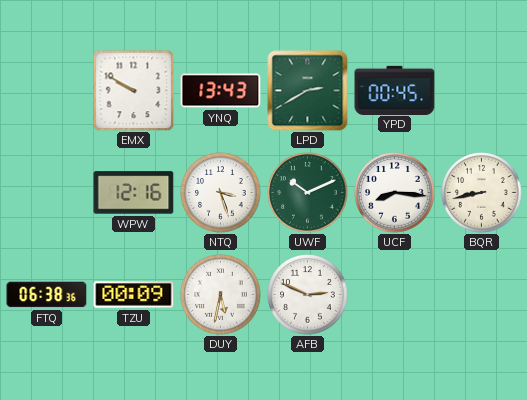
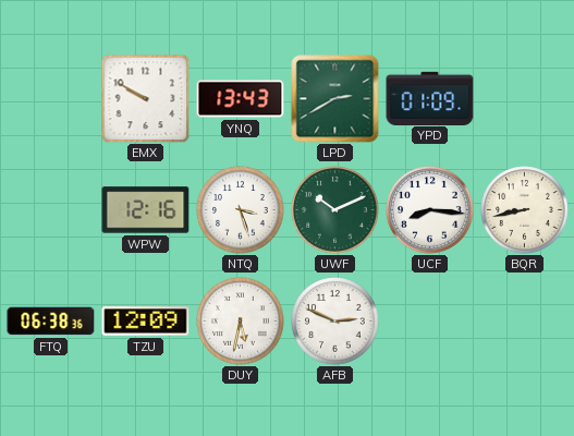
YPD: 00:45 -> 01:09 (430, 98)
TZU: 00:09 -> 12:09 (146, 322)
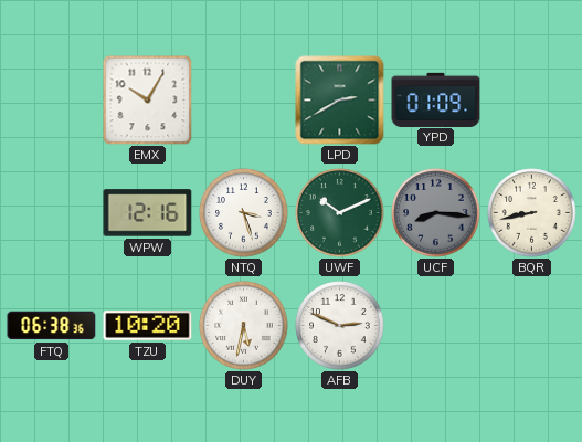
EMX: 9:50 -> 10:05 (147, 99)
YNQ: 13:43 -> none (241, 99)
UCF dial: white -> grey (436, 213)
TZU: 12:09 -> 10:20 (148, 326)
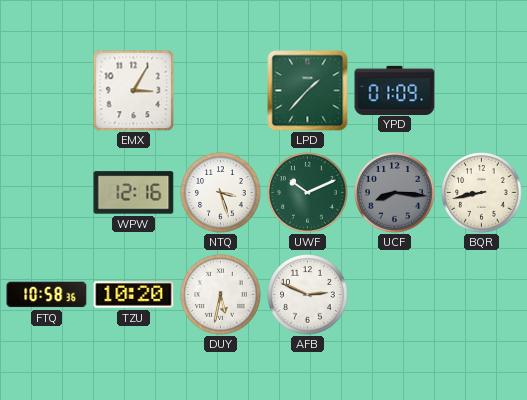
EMX: 10:05 -> 3:05 (133, 90)
LPD: 2:40 -> 1:37 (308, 91)
FTQ: 06:38 -> 10:58 (47, 295)
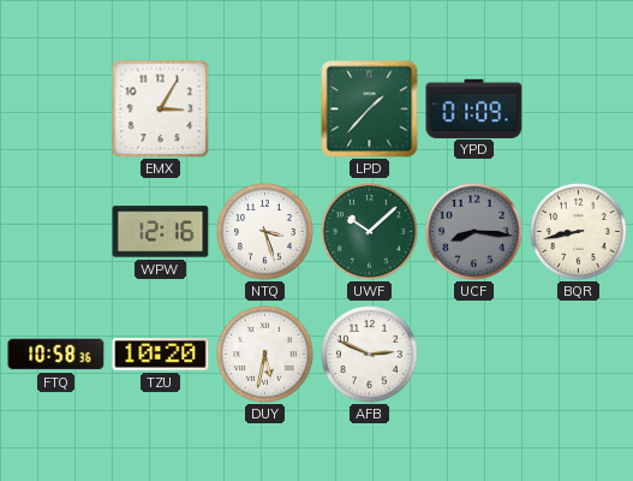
UWF: 10:11 -> 10:08 (370, 232)
